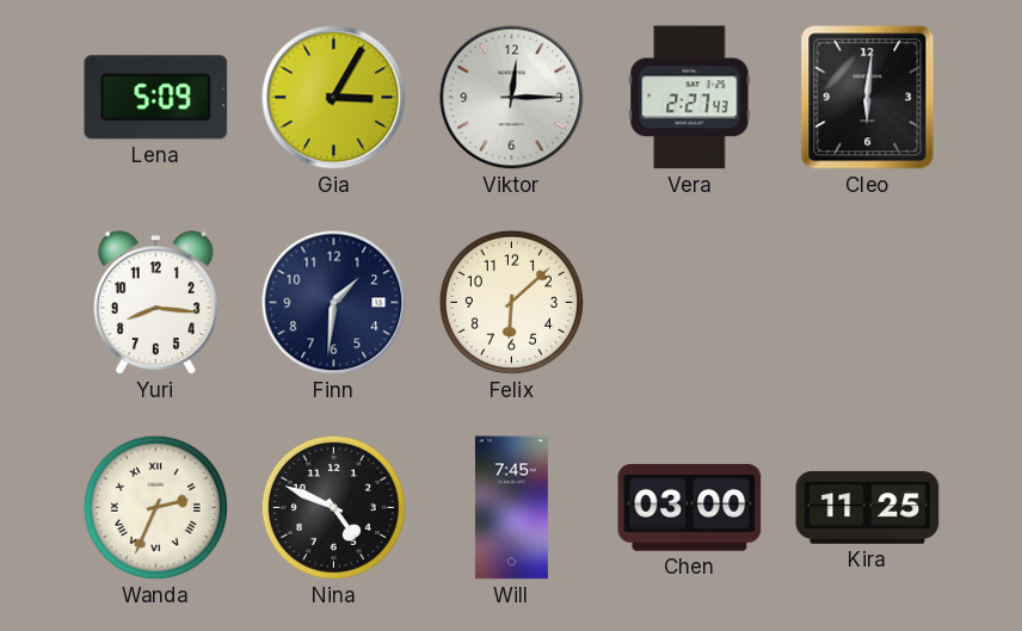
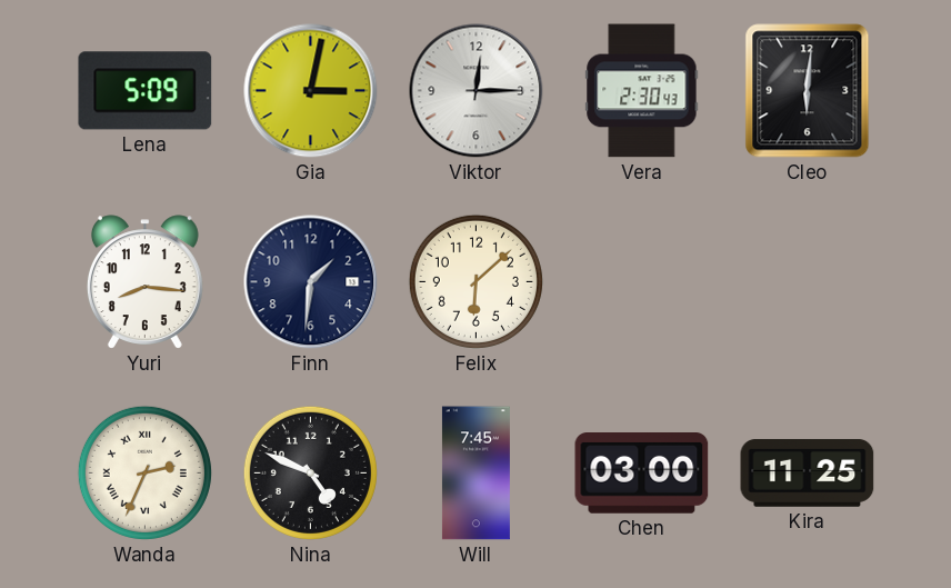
Gia: 3:05 -> 3:02 (311, 91)
Vera: 2:27 -> 2:30 (642, 91)
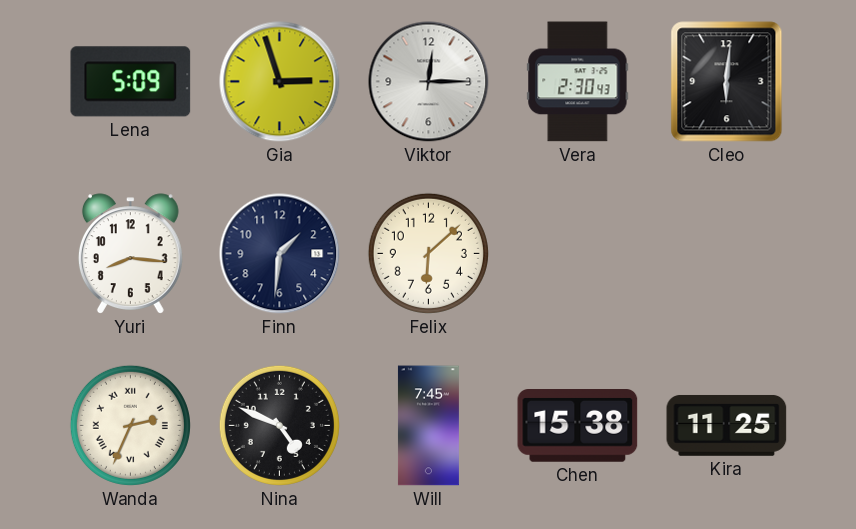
Gia: 3:02 -> 2:57 (280, 82)
Chen: 03:00 -> 15:38 (578, 426)
